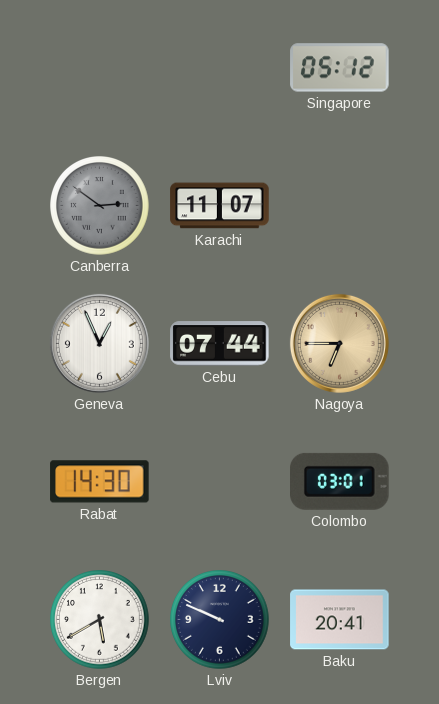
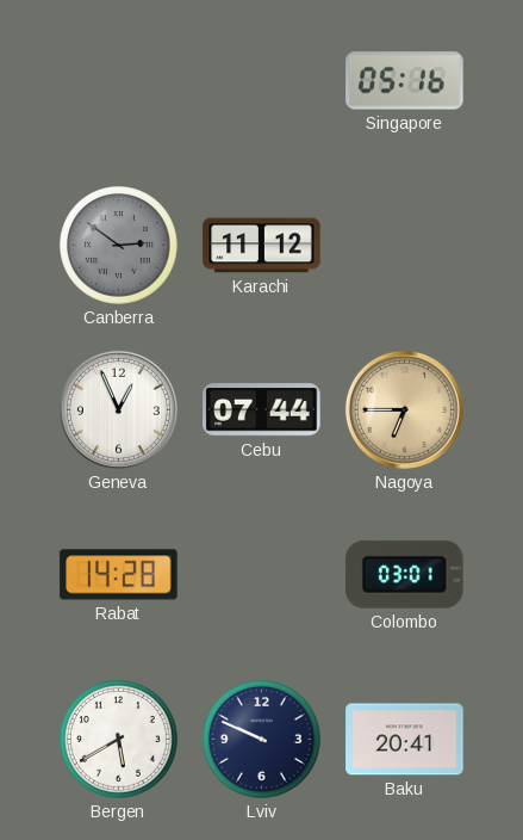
Singapore: 05:12 -> 05:16 (405, 81)
Karachi: 11:07 -> 11:12 (262, 246)
Rabat: 14:30 -> 14:28 (119, 575)
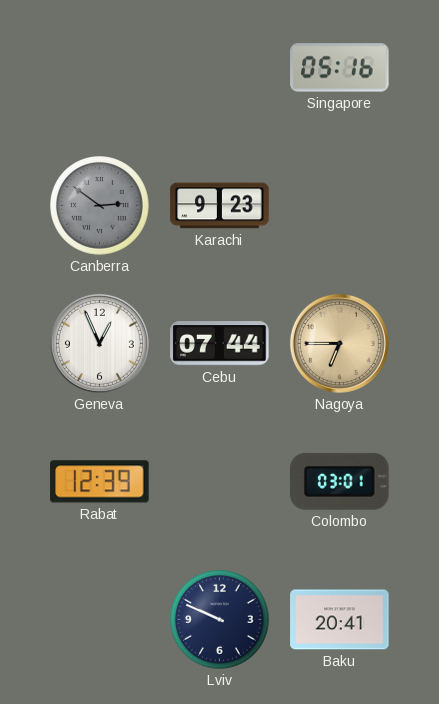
Karachi: 11:12 -> 9:23 (220, 206)
Rabat: 14:28 -> 12:39 (100, 482)
Bergen: 5:40 -> none (119, 740)
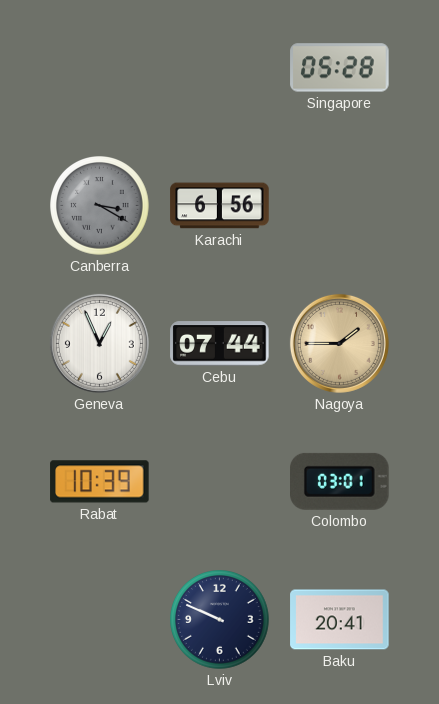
Singapore: 05:16 -> 05:28 (340, 68)
Canberra: 2:51 -> 3:20 (100, 206)
Karachi: 9:23 -> 6:56 (220, 206)
Nagoya: 6:45 -> 1:45 (339, 343)
Rabat: 12:39 -> 10:39 (100, 482)
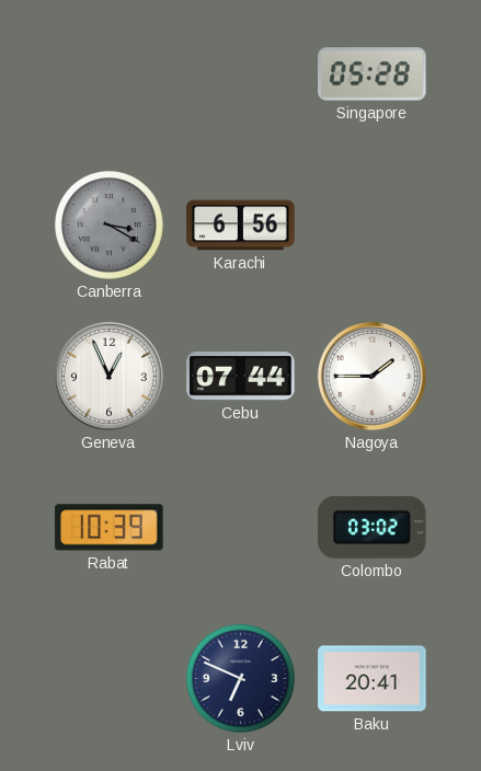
Nagoya dial: champagne -> white (371, 376)
Colombo: 03:01 -> 03:02 (373, 527)
Lviv: 9:49 -> 6:49 (241, 679)
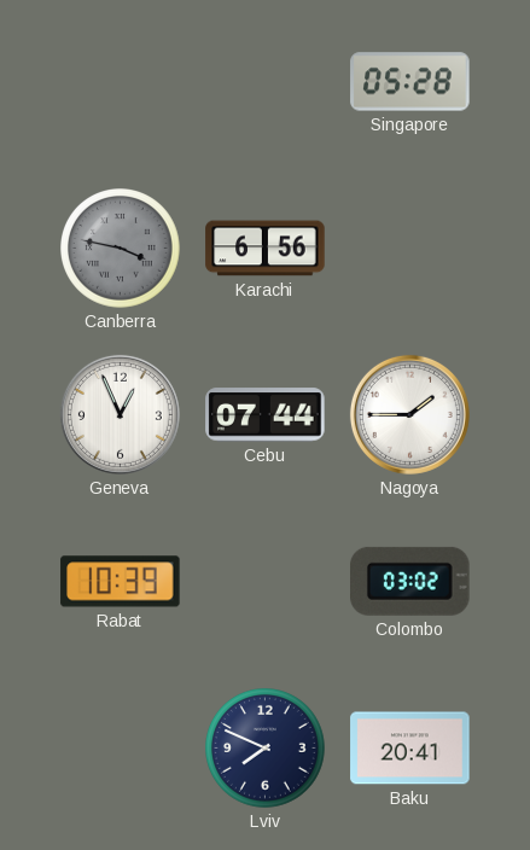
Canberra: 3:20 -> 3:47 (121, 249)
Lviv: 6:49 -> 7:49 (266, 749)
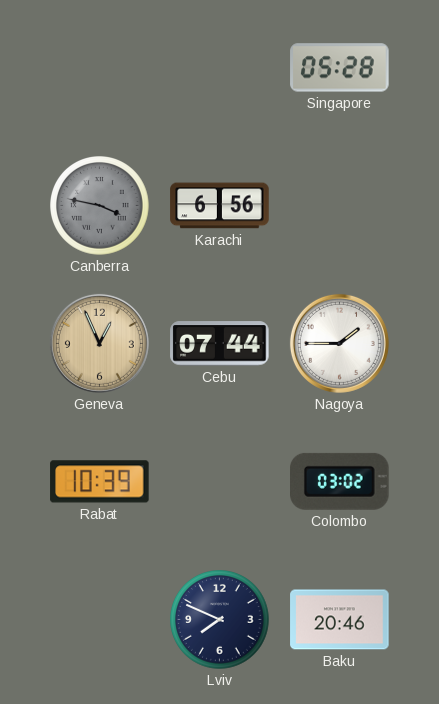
Geneva dial: white -> champagne (99, 343)
Baku: 20:41 -> 20:46 (340, 620)
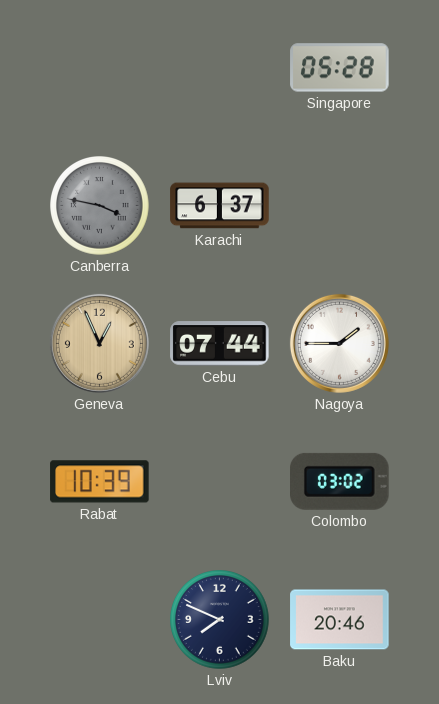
Karachi: 6:56 -> 6:37 (220, 206)
